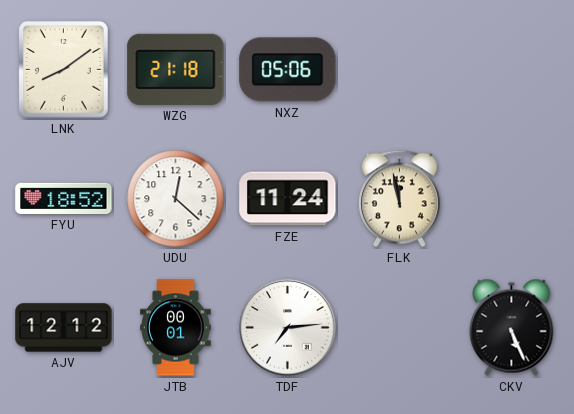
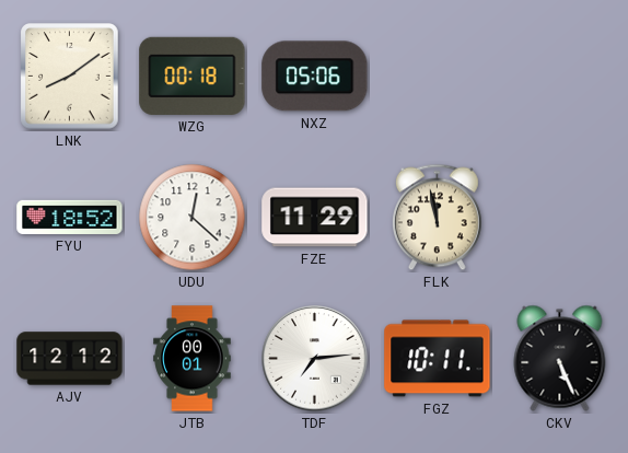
WZG: 21:18 -> 00:18 (193, 75)
FZE: 11:24 -> 11:29 (315, 218)
FGZ: none -> 10:11 (438, 359)
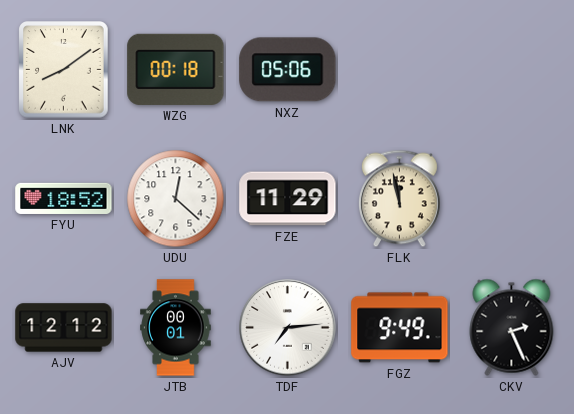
FGZ: 10:11 -> 9:49 (400, 328)
CKV: 5:26 -> 2:26 (512, 327)
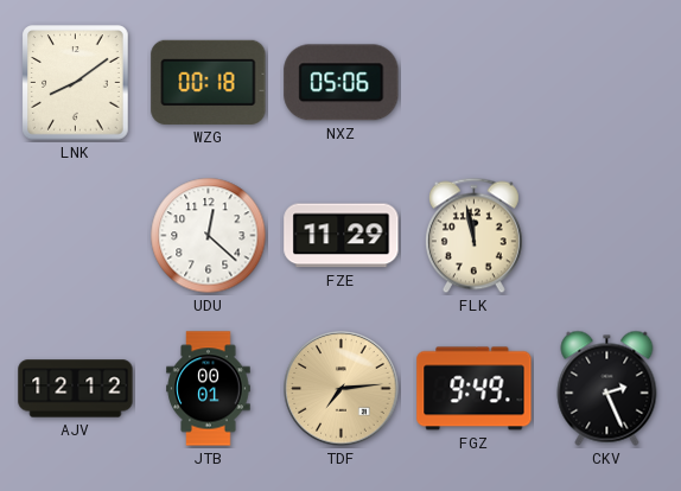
FYU: 18:52 -> none (64, 198)
TDF dial: white -> champagne (342, 389)
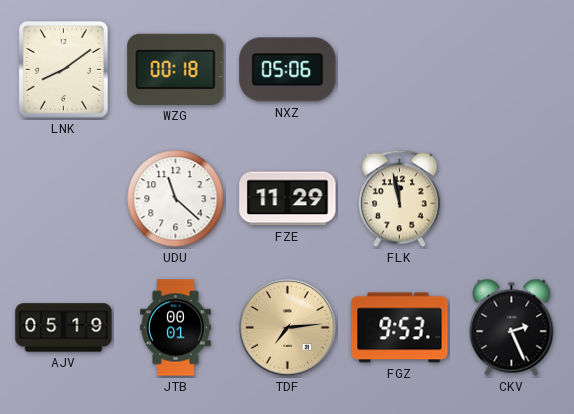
UDU: 12:22 -> 11:22 (176, 199)
AJV: 12:12 -> 05:19 (64, 328)
FGZ: 9:49 -> 9:53 (400, 328)
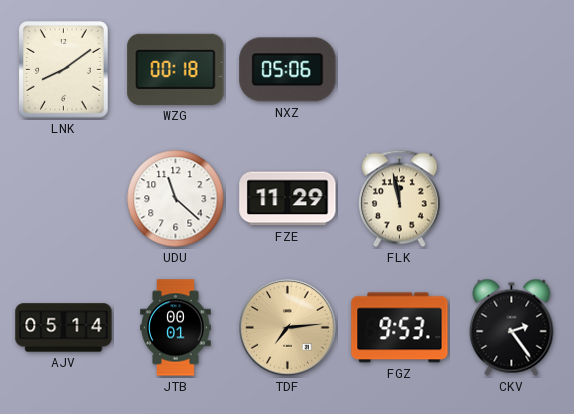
AJV: 05:19 -> 05:14 (64, 328)
CKV: 2:26 -> 2:24 (512, 327)
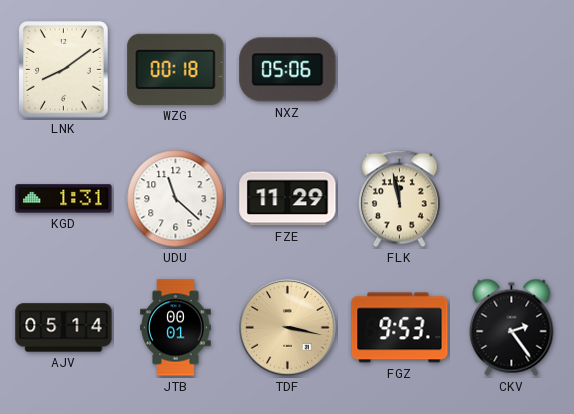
KGD: none -> 1:31 (64, 199)
TDF: 7:14 -> 3:17 (288, 328)
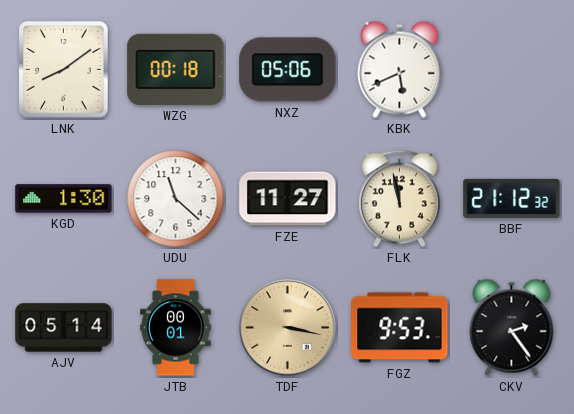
KBK: none -> 5:41 (400, 69)
KGD: 1:31 -> 1:30 (64, 199)
FZE: 11:29 -> 11:27 (288, 199)
BBF: none -> 21:12 (512, 198)
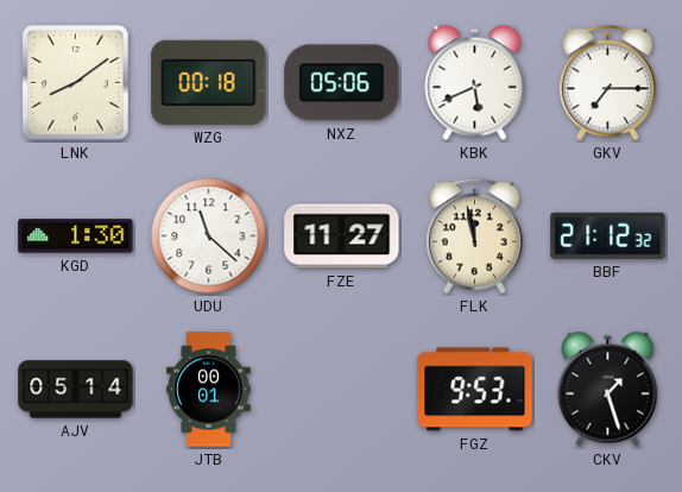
GKV: none -> 7:15 (607, 83)
TDF: 3:17 -> none (288, 328)
CKV: 2:24 -> 1:27 (608, 389)
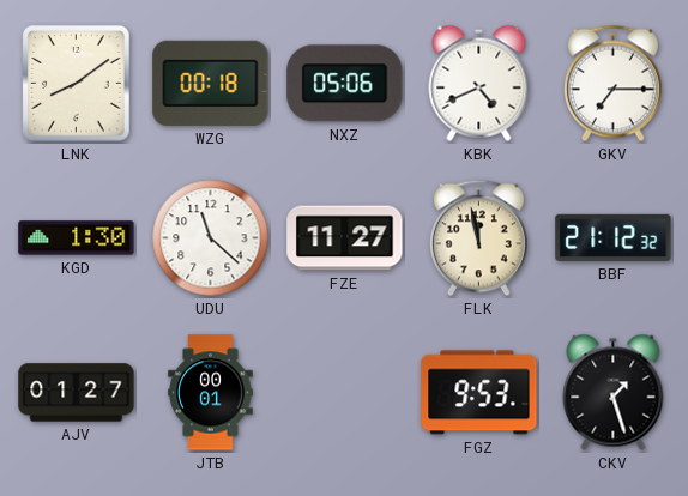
KBK: 5:41 -> 4:41 (479, 83)
AJV: 05:14 -> 01:27 (77, 393)
